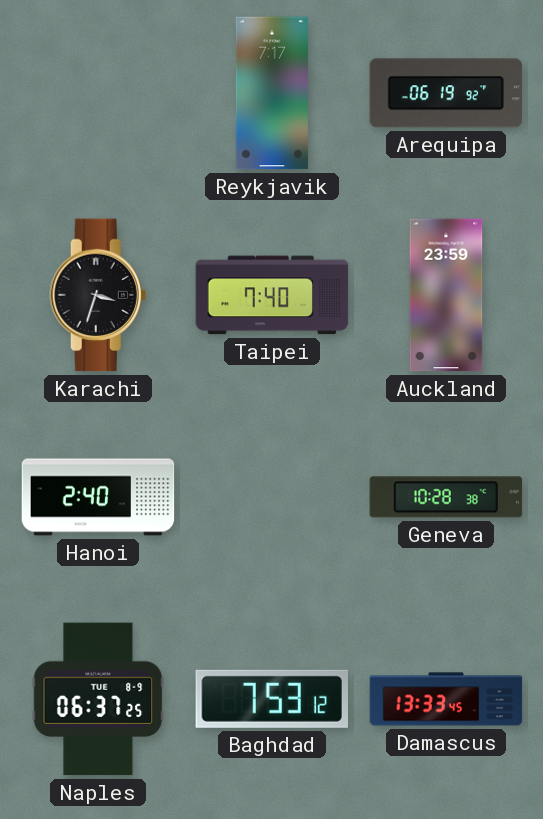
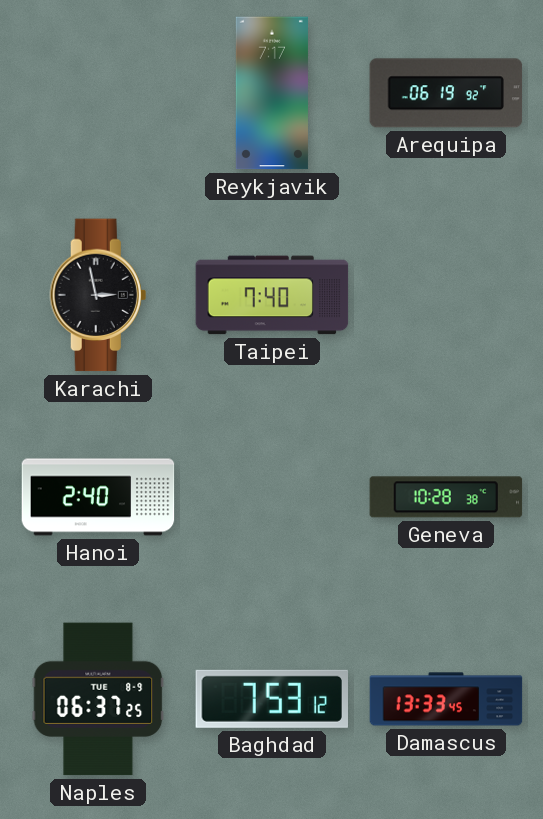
Karachi: 3:33 -> 2:58 (98, 295)
Auckland: 23:59 -> none (446, 295)
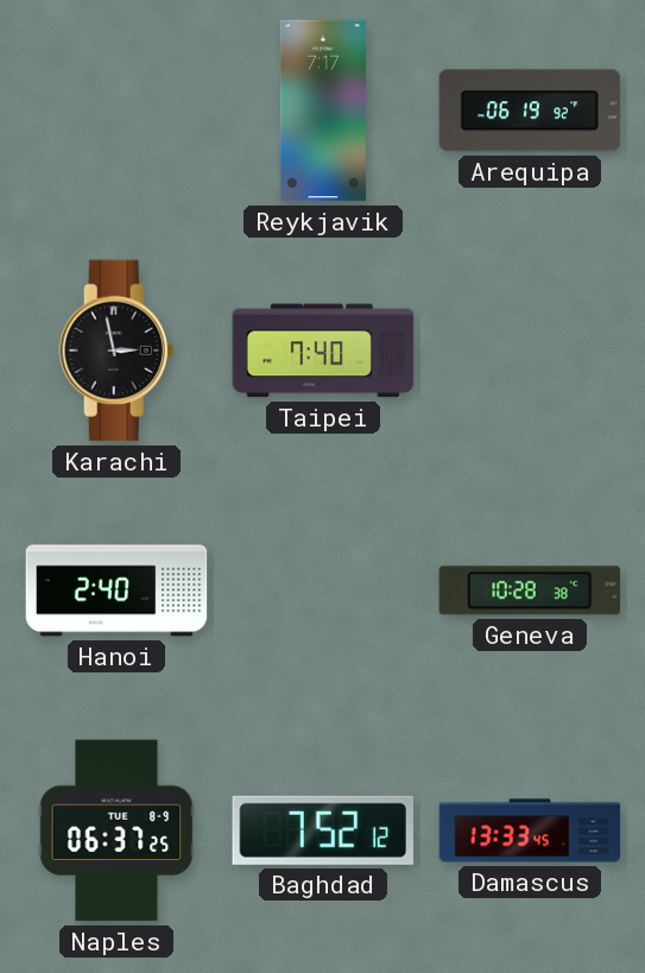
Baghdad: 7:53 -> 7:52 (322, 830)
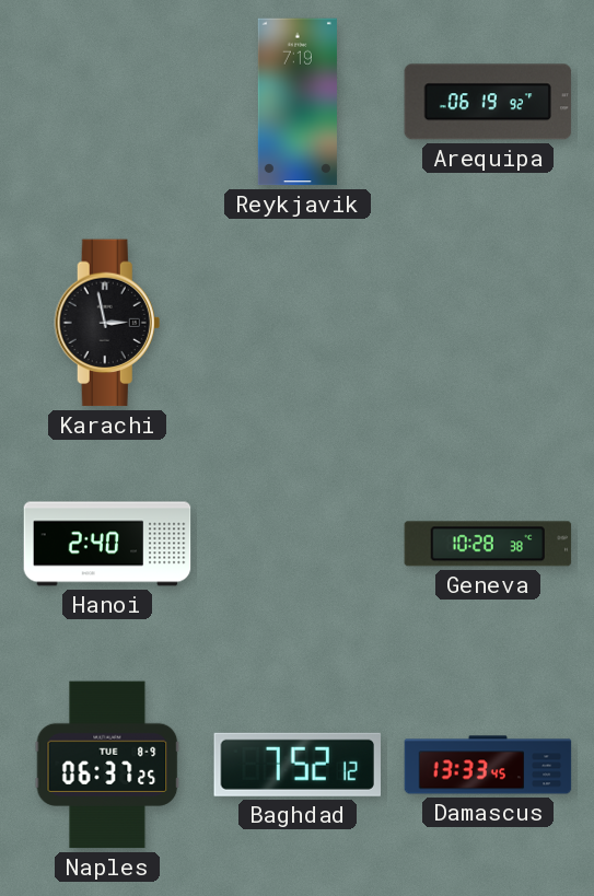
Reykjavik: 7:17 -> 7:19 (298, 102)
Taipei: 7:40 -> none (323, 350)
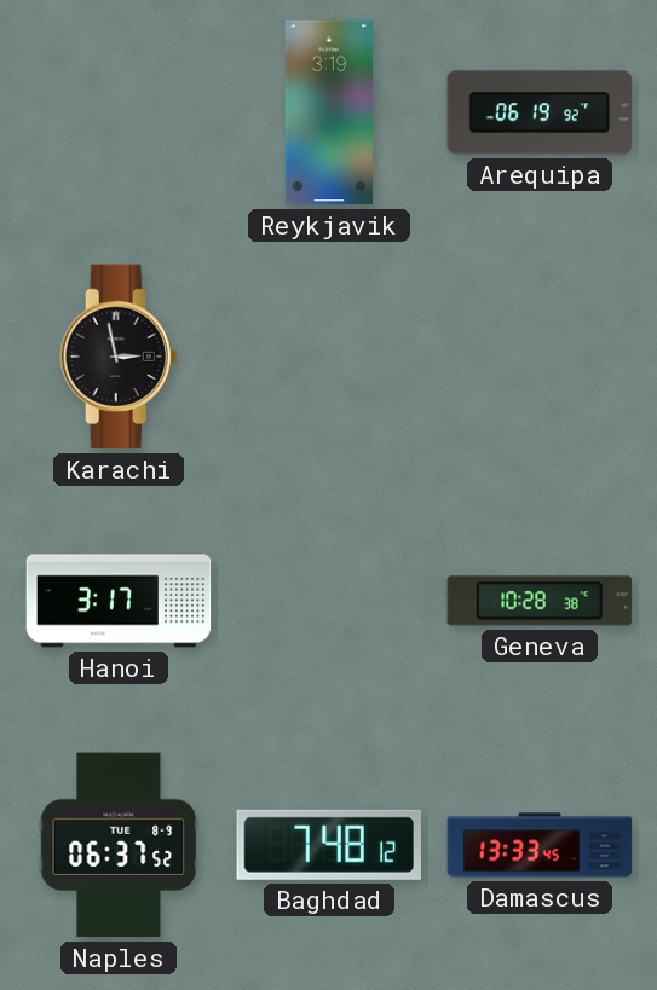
Reykjavik: 7:19 -> 3:19 (329, 112)
Hanoi: 2:40 -> 3:17 (119, 601)
Naples: 06:37:25 -> 06:37:52 (119, 845)
Baghdad: 7:52 -> 7:48 (328, 845)
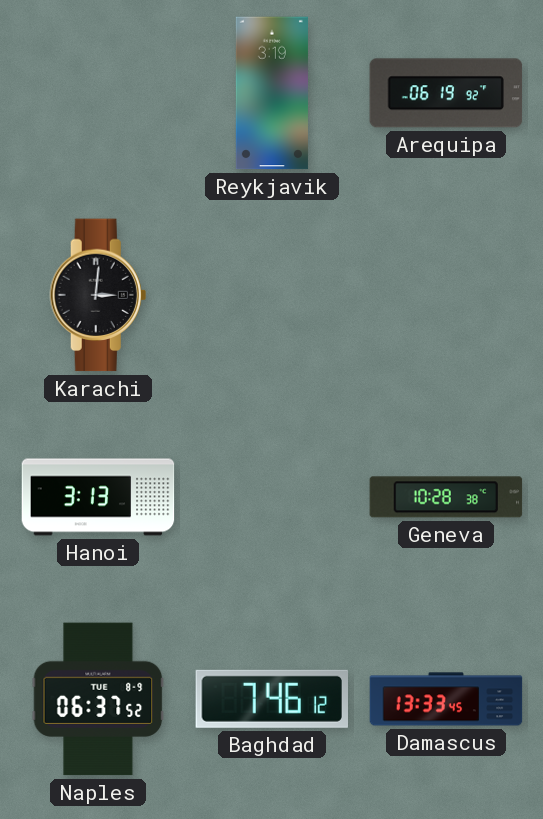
Karachi: 2:58 -> 3:01 (98, 295)
Hanoi: 3:17 -> 3:13 (98, 497)
Baghdad: 7:48 -> 7:46 (271, 699)
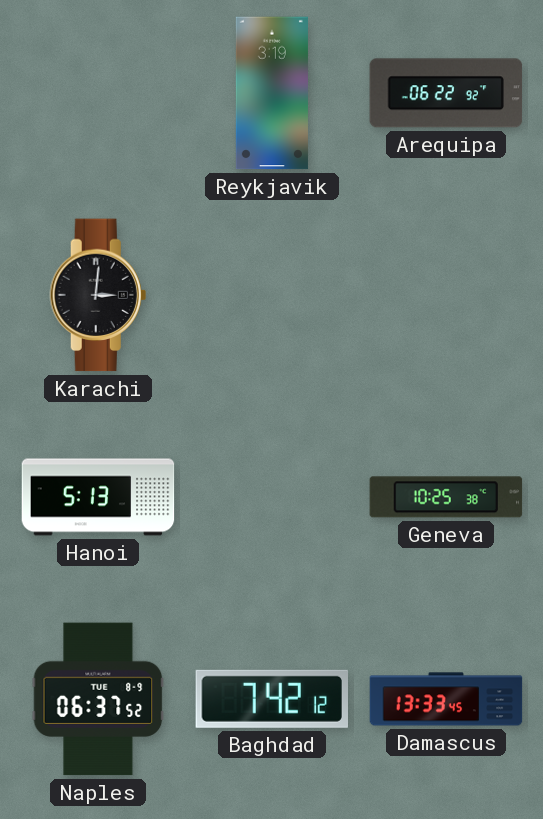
Arequipa: 06:19 -> 06:22 (446, 93)
Hanoi: 3:13 -> 5:13 (98, 497)
Geneva: 10:28 -> 10:25 (446, 497)
Baghdad: 7:46 -> 7:42 (271, 699)
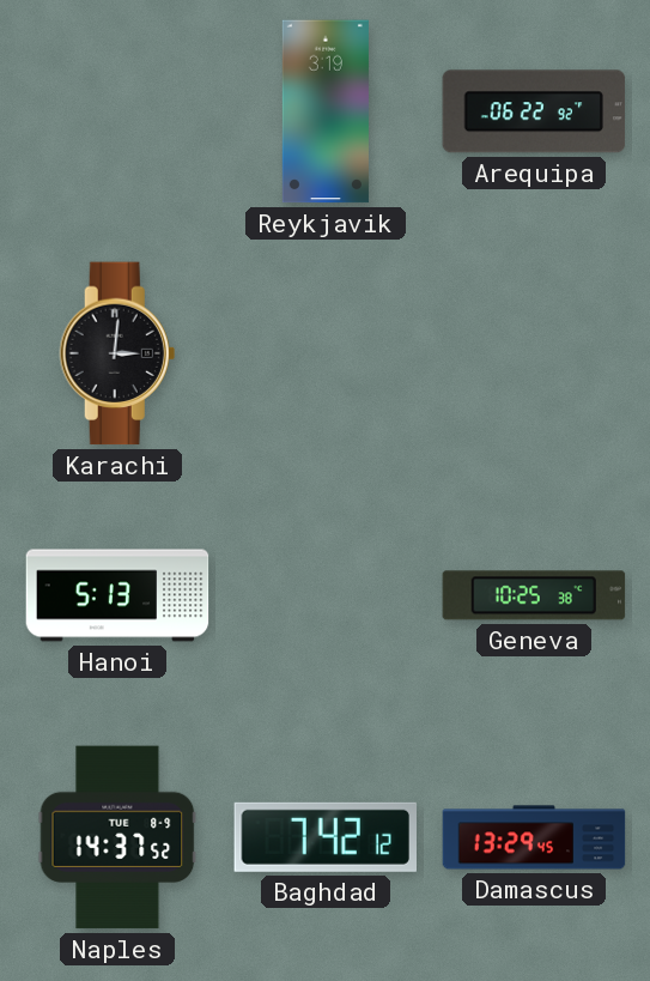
Naples: 06:37 -> 14:37 (117, 837)
Damascus: 13:33 -> 13:29 (534, 837)
